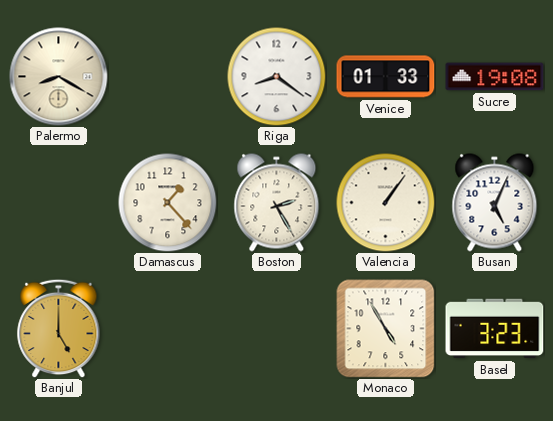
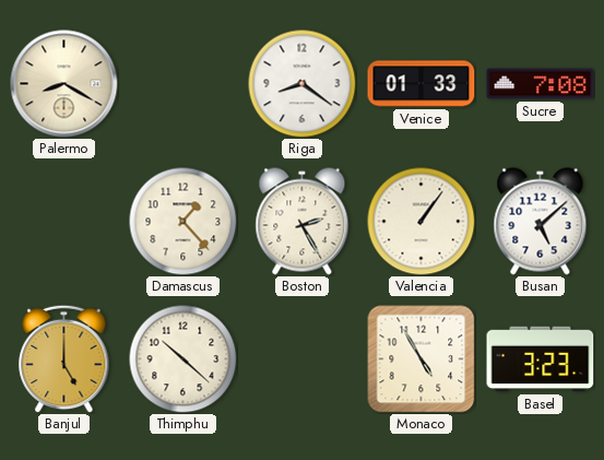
Sucre: 19:08 -> 7:08 (541, 84)
Busan: 5:04 -> 5:08 (541, 222)
Thimphu: none -> 10:22 (183, 359)
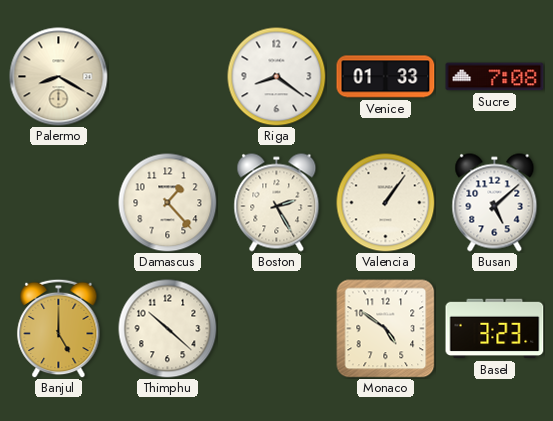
Monaco: 4:55 -> 4:51 (386, 329)
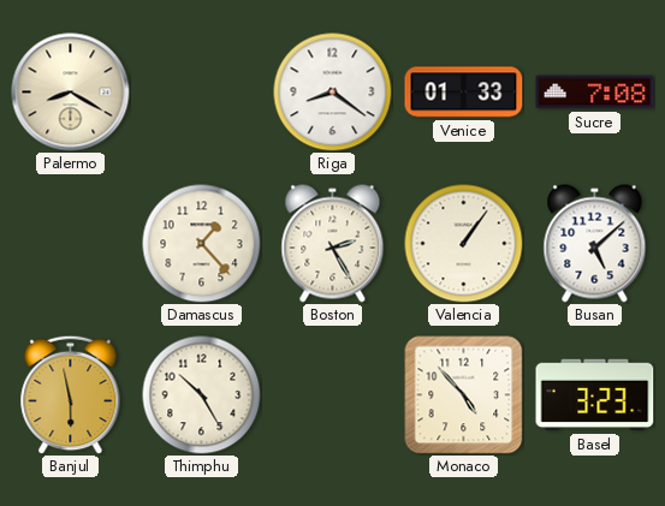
Banjul: 5:00 -> 5:58 (71, 394)
Thimphu: 10:22 -> 10:25 (202, 395)
Monaco: 4:51 -> 4:53 (464, 395)
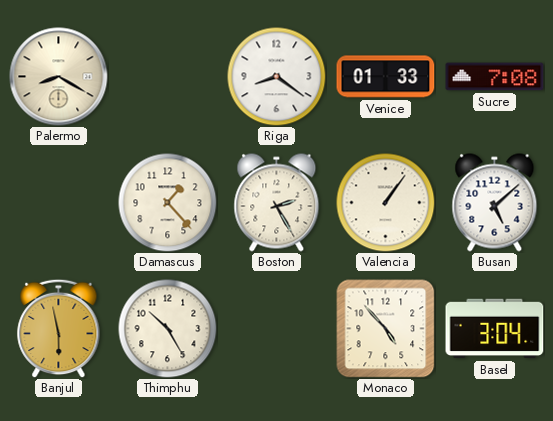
Basel: 3:23 -> 3:04 (495, 329)
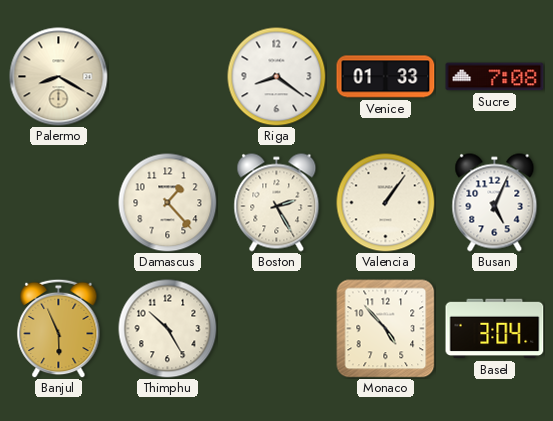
Busan: 5:08 -> 5:04 (495, 203)
Banjul: 5:58 -> 5:56 (59, 328)
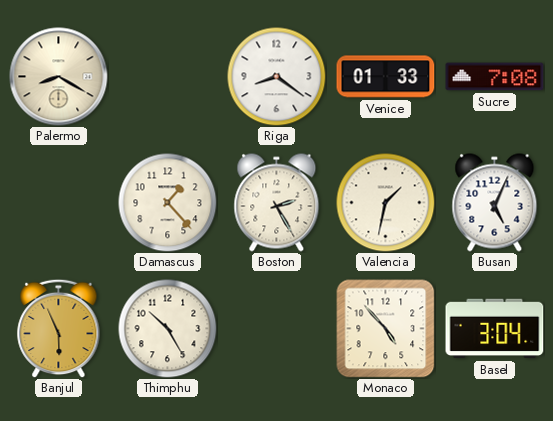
Valencia: 1:06 -> 1:32 (386, 203)
